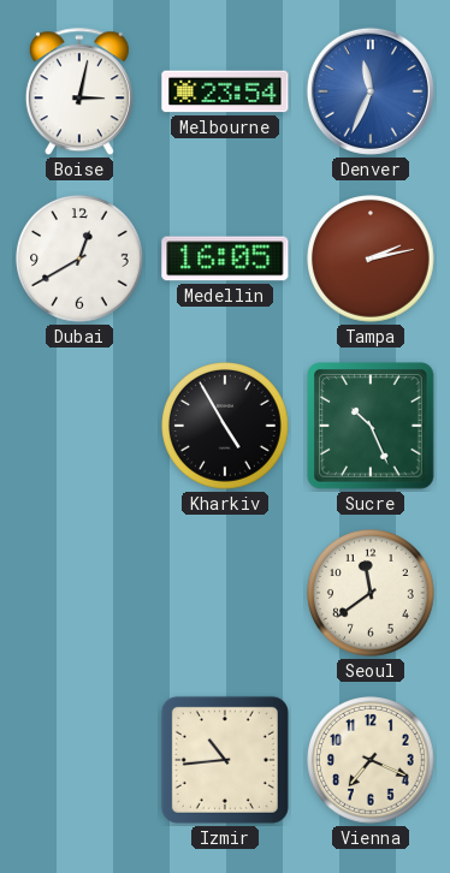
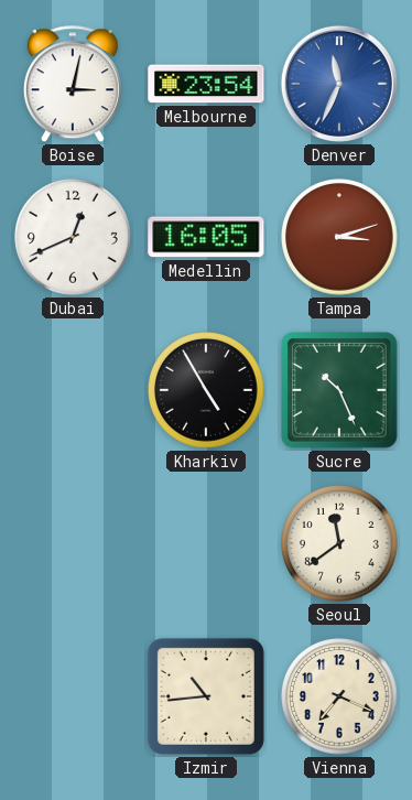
Dubai: 12:40 -> 12:41 (73, 237)
Tampa: 2:13 -> 3:12 (339, 237)
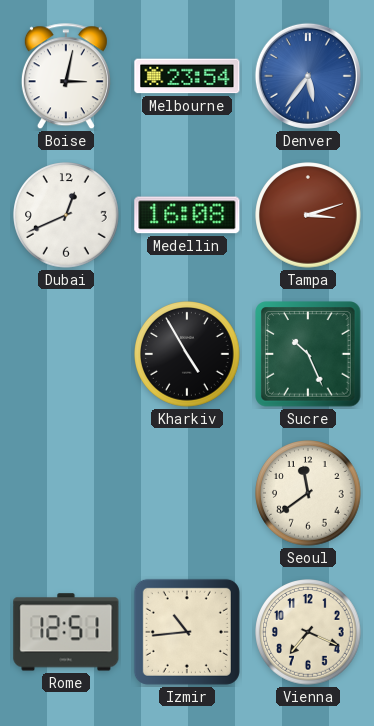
Denver: 11:34 -> 5:36 (308, 76)
Medellin: 16:05 -> 16:08 (187, 215)
Rome: none -> 12:51 (66, 632)
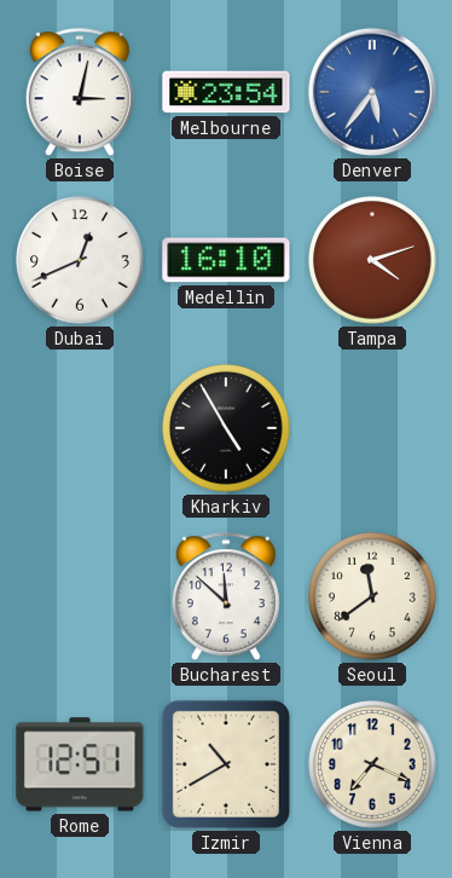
Medellin: 16:08 -> 16:10 (226, 260)
Tampa: 3:12 -> 4:12 (372, 260)
Sucre: 10:26 -> none (308, 354)
Bucharest: none -> 11:52 (226, 597)
Izmir: 10:44 -> 10:40 (226, 764)
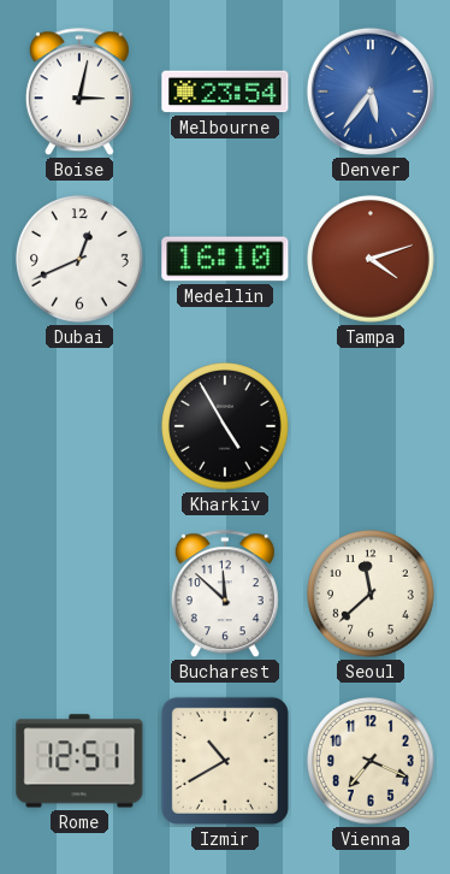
Seoul: 11:39 -> 11:38 (371, 594)
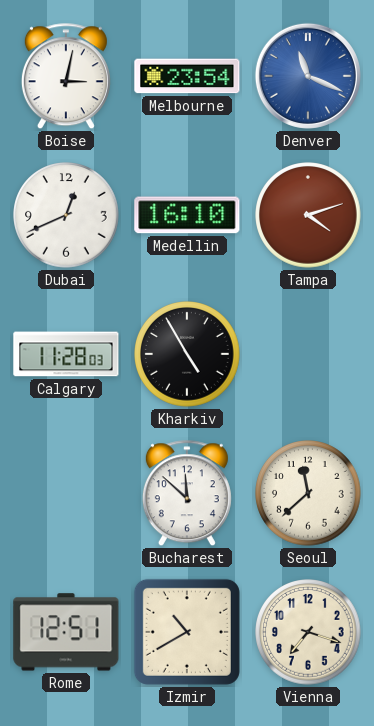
Denver: 5:36 -> 11:19 (308, 76)
Calgary: none -> 11:28 (66, 354)
Vienna: 7:19 -> 7:18 (308, 632)
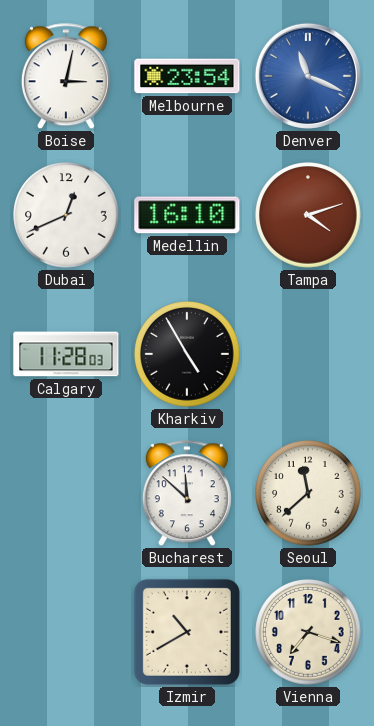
Rome: 12:51 -> none (66, 632)
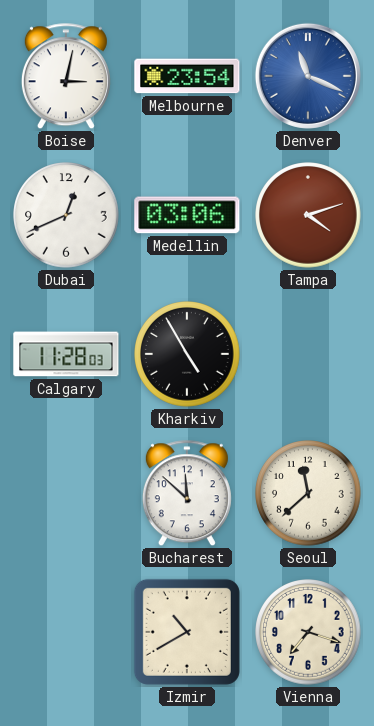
Medellin: 16:10 -> 03:06 (187, 215)
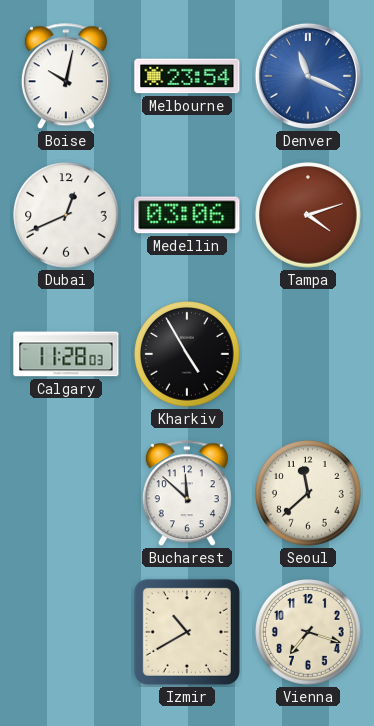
Boise: 3:02 -> 10:02 (66, 77)
